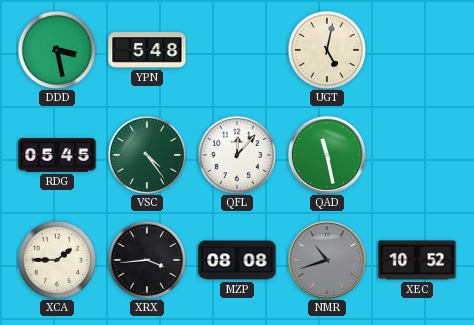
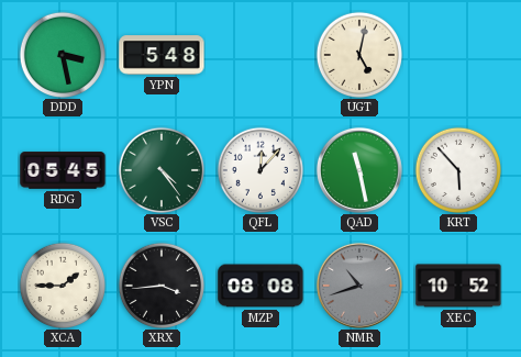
KRT: none -> 5:53 (457, 169)
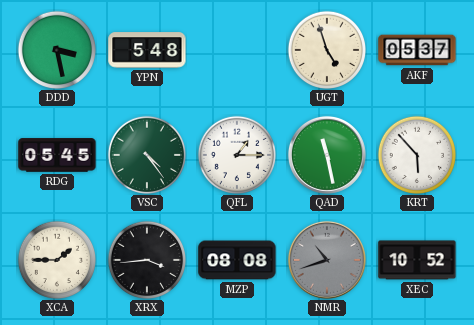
UGT: 5:02 -> 4:57 (326, 49)
AKF: none -> 05:37 (417, 50)
QFL: 12:07 -> 1:15 (236, 154)
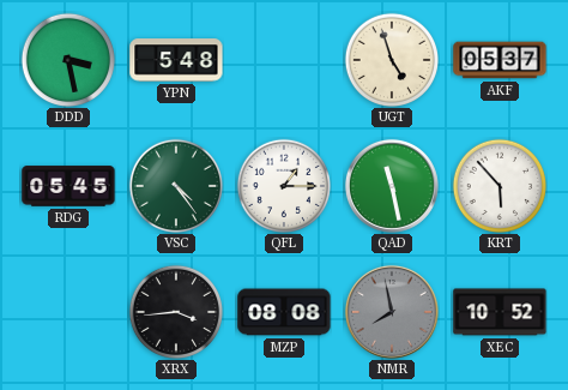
XCA: 1:45 -> none (56, 259)
NMR: 10:42 -> 7:58 (392, 312)
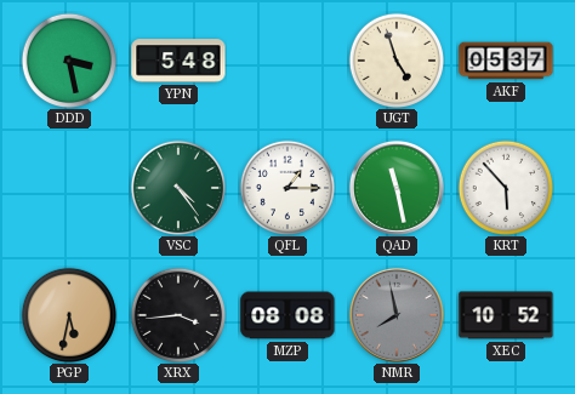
RDG: 05:45 -> none (68, 186)
PGP: none -> 5:32 (68, 314)
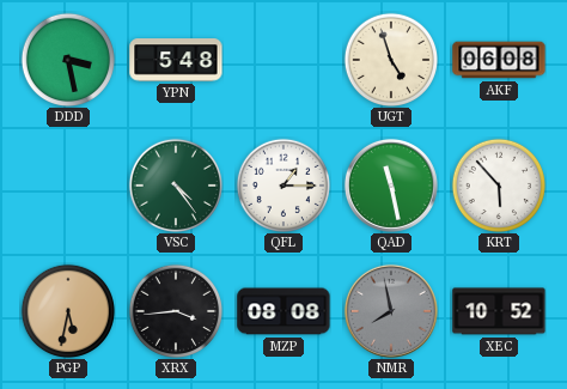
AKF: 05:37 -> 06:08 (499, 60)
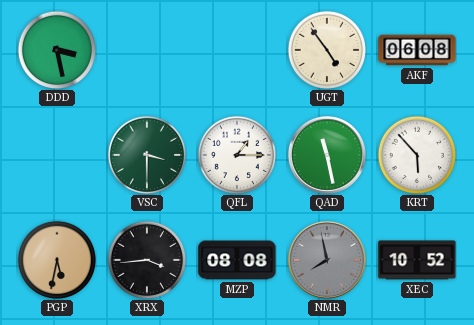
YPN: 5:48 -> none (176, 60)
UGT: 4:57 -> 4:54 (326, 49)
VSC: 4:24 -> 3:30 (146, 154)
